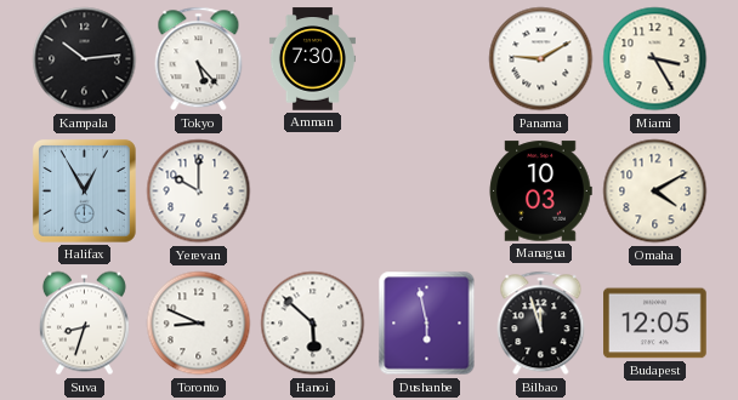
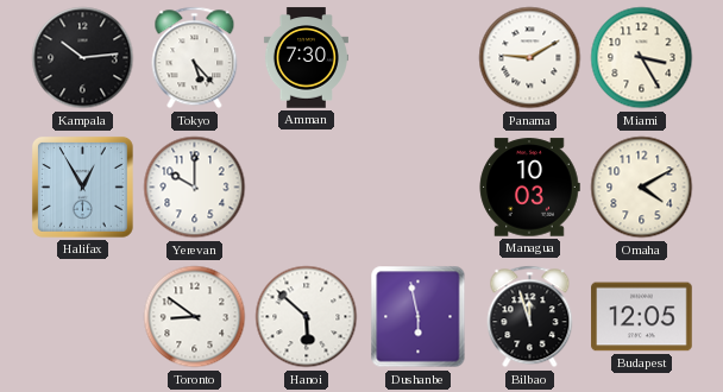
Suva: 8:33 -> none (84, 324)
Toronto: 8:49 -> 8:51 (195, 317)
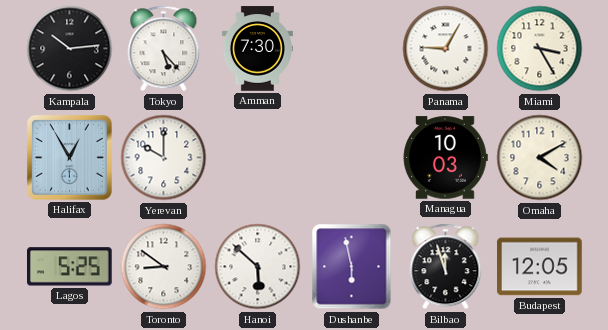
Panama: 9:10 -> 9:05 (446, 49)
Lagos: none -> 5:25 (70, 267)
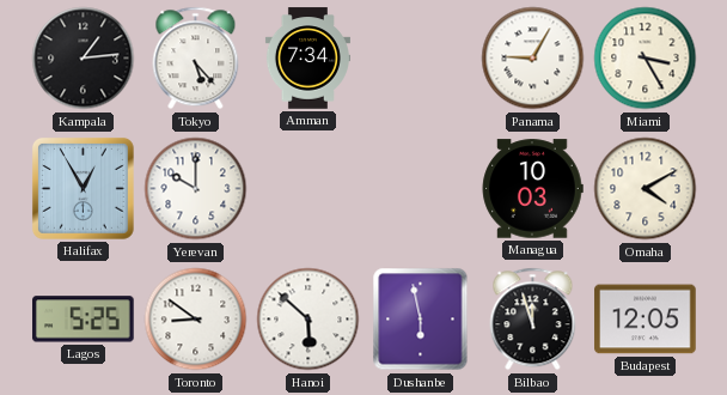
Kampala: 10:14 -> 1:14 (84, 59)
Amman: 7:30 -> 7:34 (307, 59)
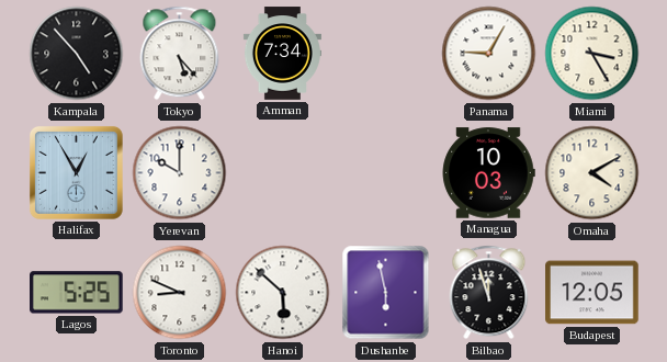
Kampala: 1:14 -> 4:53 (77, 54)
Toronto: 8:51 -> 8:49 (180, 293)
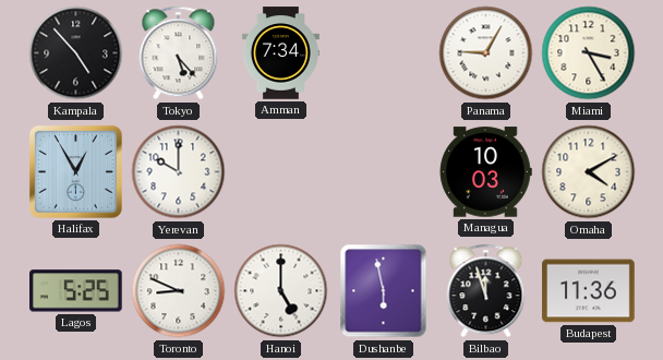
Hanoi: 5:52 -> 5:00 (281, 291)
Budapest: 12:05 -> 11:36 (589, 291)
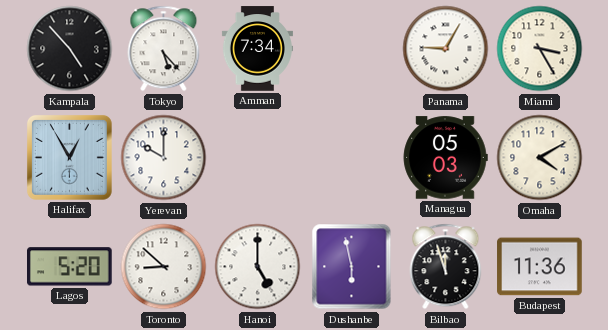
Managua: 10:03 -> 05:03 (445, 158)
Lagos: 5:25 -> 5:20 (70, 267)
Toronto: 8:49 -> 8:52 (164, 267)
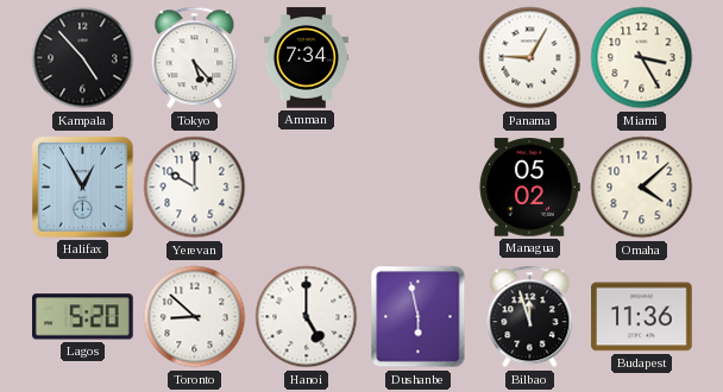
Managua: 05:03 -> 05:02 (529, 188)
Omaha: 4:10 -> 4:08 (642, 188)
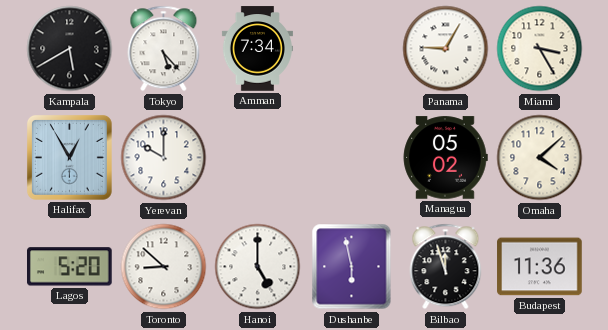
Kampala: 4:53 -> 5:40 (70, 49)
